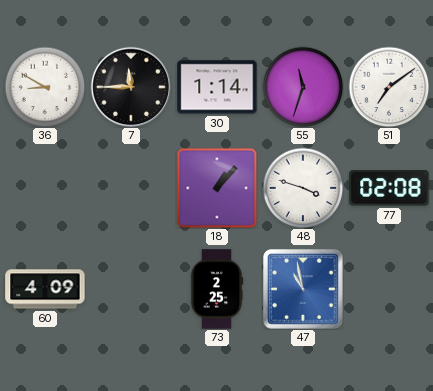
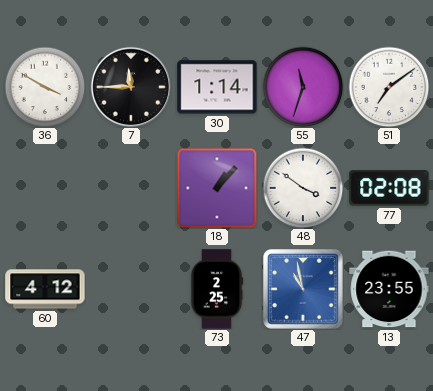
36: 8:50 -> 3:50 (45, 87)
48: 3:48 -> 3:51 (303, 188)
60: 4:09 -> 4:12 (45, 289)
13: none -> 23:55 (389, 289)
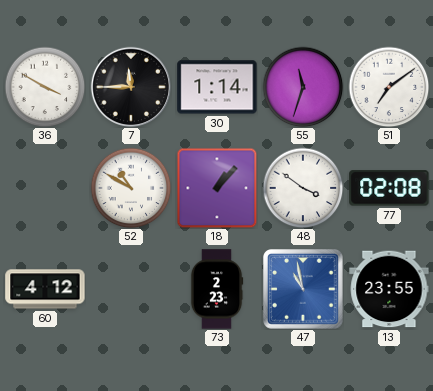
52: none -> 10:50 (131, 188)
73: 2:25 -> 2:23 (217, 289)
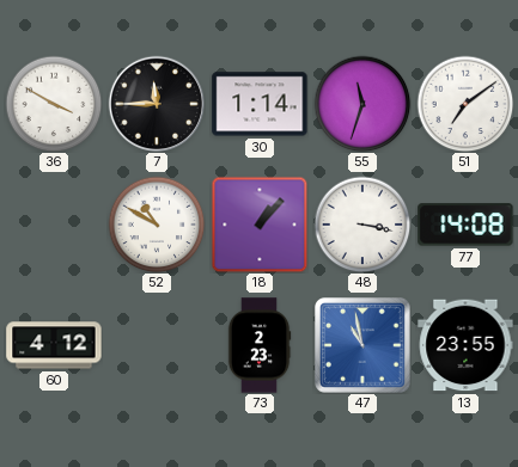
48: 3:51 -> 3:17 (362, 225)
77: 02:08 -> 14:08 (465, 225)
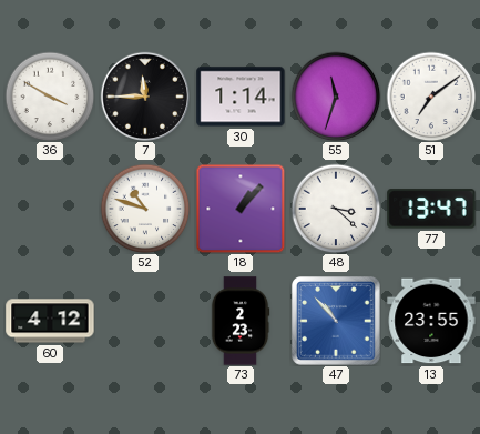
52: 10:50 -> 10:48 (145, 209)
48: 3:17 -> 3:22 (336, 209)
77: 14:08 -> 13:47 (431, 209)
47: 10:58 -> 10:53 (336, 321)
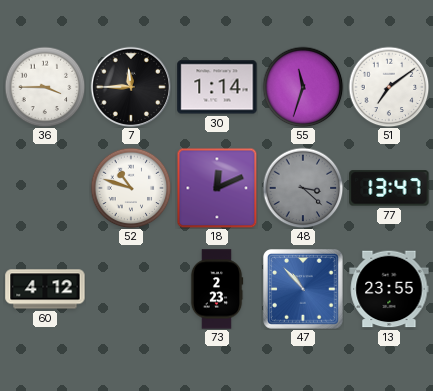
36: 3:50 -> 3:45 (45, 87)
18: 1:07 -> 12:11 (217, 188)
48 dial: white -> grey (303, 188)
